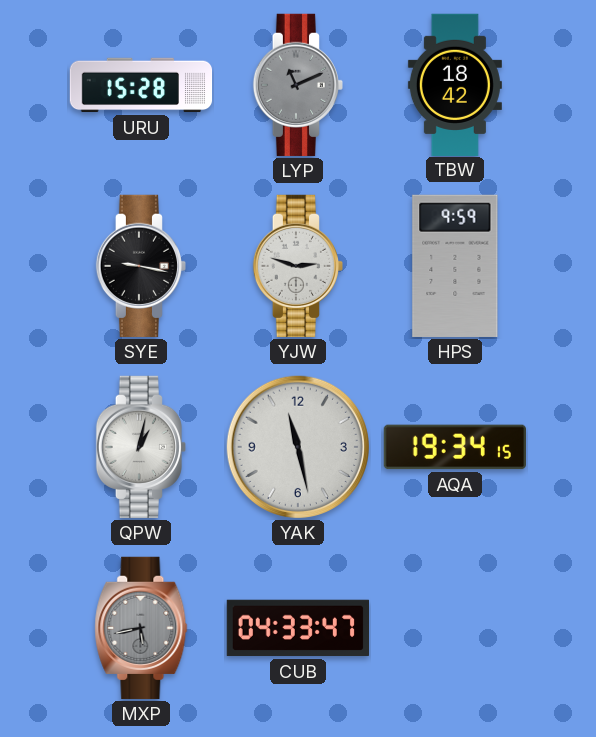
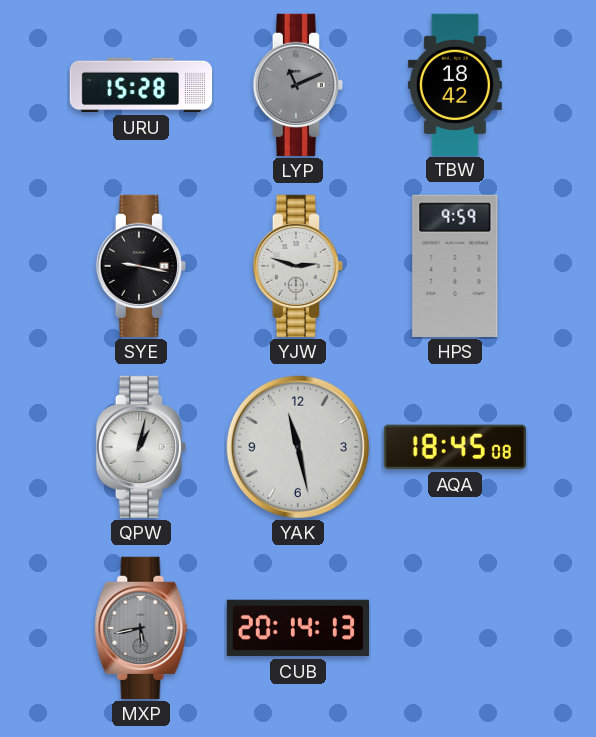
AQA: 19:34 -> 18:45 (455, 447)
CUB: 04:33 -> 20:14 (297, 628)
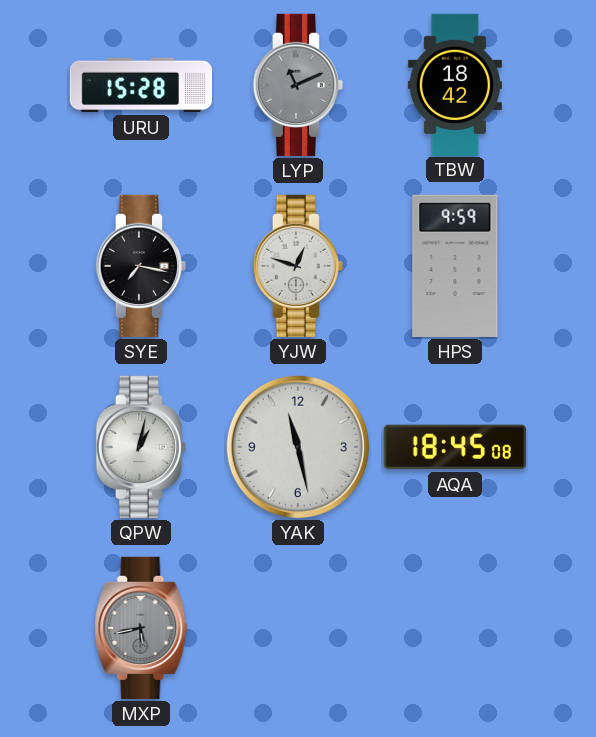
SYE: 9:17 -> 7:17 (140, 266)
YJW: 2:48 -> 12:48 (297, 266)
CUB: 20:14 -> none (297, 628)
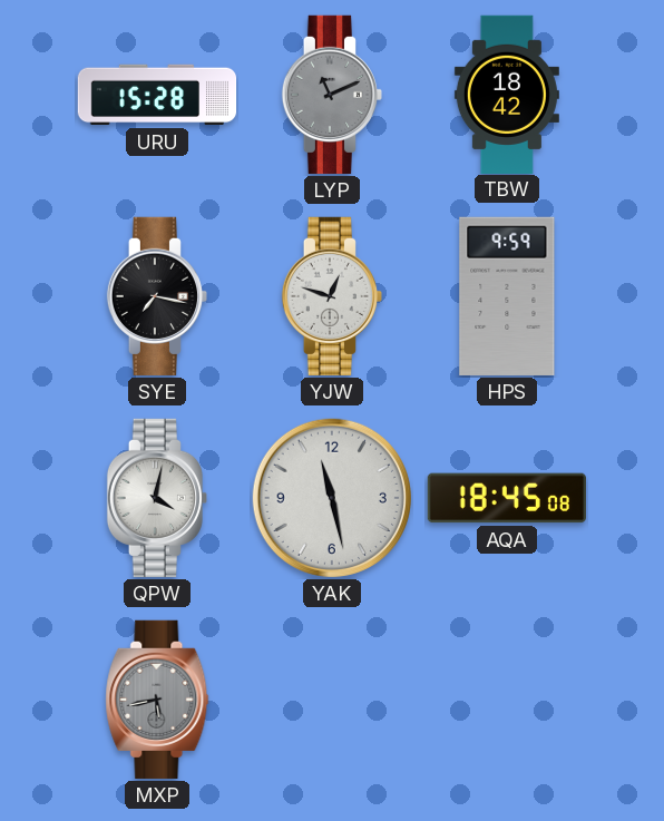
QPW: 1:02 -> 4:02 (156, 498)
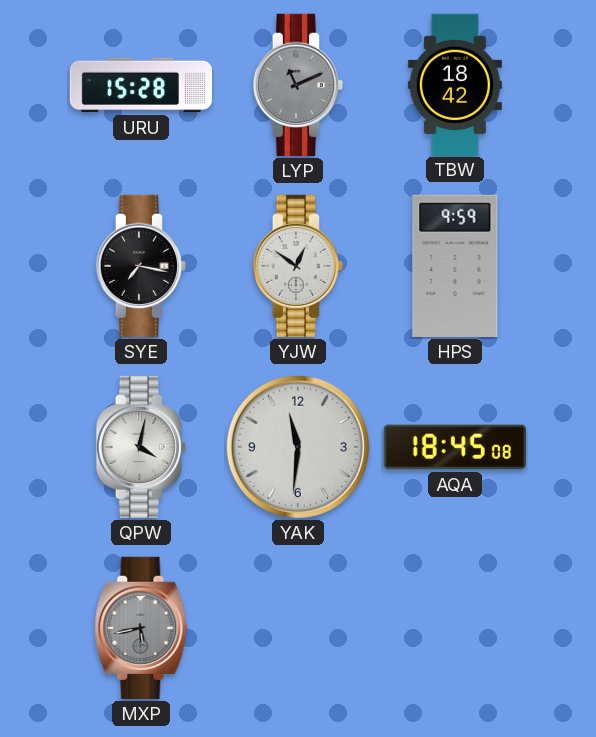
YJW: 12:48 -> 12:51 (297, 266)
YAK: 11:28 -> 11:31 (298, 447)
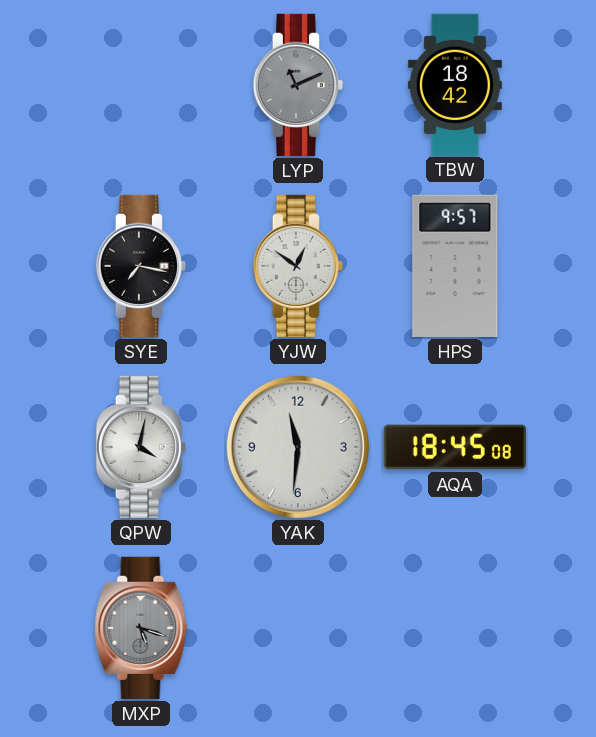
URU: 15:28 -> none (141, 85)
HPS: 9:59 -> 9:57 (455, 266)
MXP: 5:43 -> 5:18 (141, 628)
